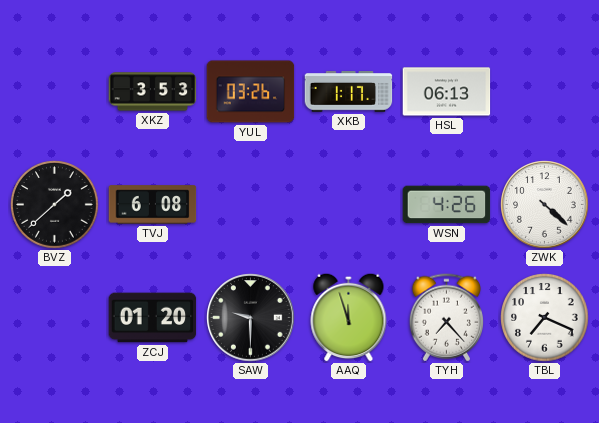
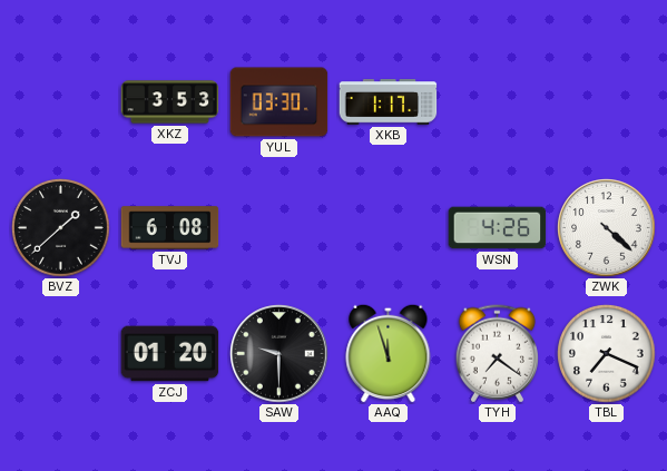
YUL: 03:26 -> 03:30 (279, 102)
HSL: 06:13 -> none (447, 92)
TYH: 7:23 -> 7:21 (497, 354)
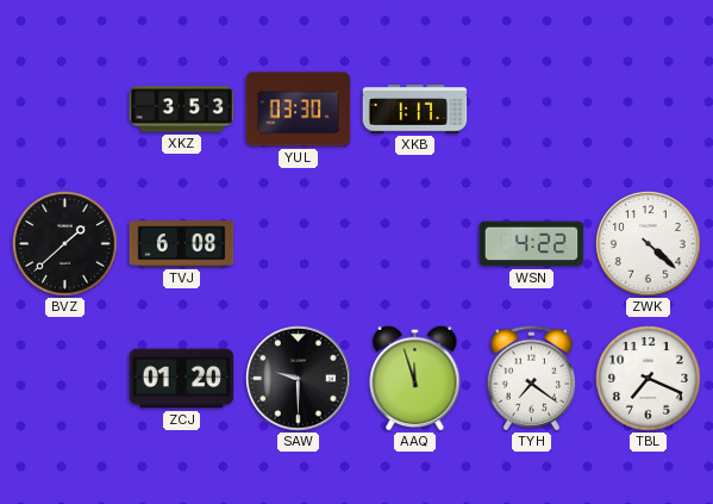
WSN: 4:26 -> 4:22 (532, 244)
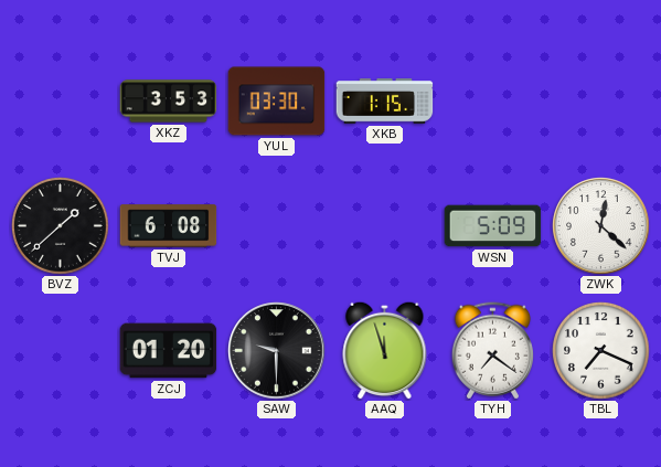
XKB: 1:17 -> 1:15 (385, 102)
WSN: 4:22 -> 5:09 (493, 226)
ZWK: 4:22 -> 12:22 (601, 226)
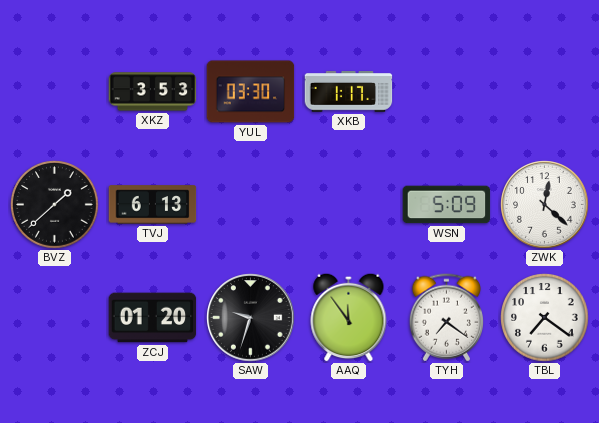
XKB: 1:15 -> 1:17 (349, 92)
TVJ: 6:08 -> 6:13 (153, 205)
SAW: 9:30 -> 9:33 (251, 318)
AAQ: 11:57 -> 11:54 (349, 317)
TBL: 7:19 -> 7:21 (545, 318)
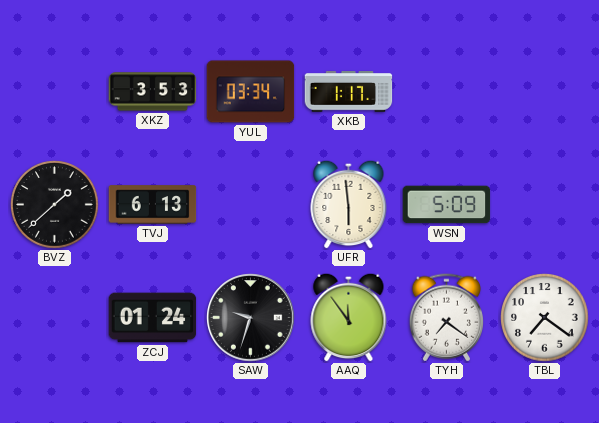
YUL: 03:30 -> 03:34 (251, 92)
UFR: none -> 5:59 (349, 204)
ZWK: 12:22 -> none (545, 205)
ZCJ: 01:20 -> 01:24 (153, 318)
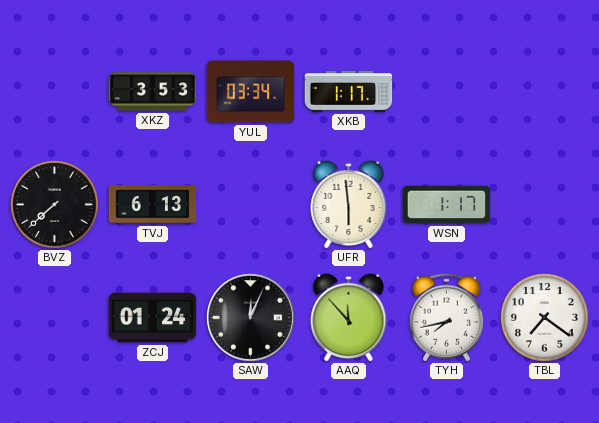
BVZ: 1:38 -> 7:38 (55, 205)
WSN: 5:09 -> 1:17 (447, 205)
SAW: 9:33 -> 12:04 (251, 318)
AAQ: 11:54 -> 11:53 (349, 317)
TYH: 7:21 -> 7:43 (446, 318)
